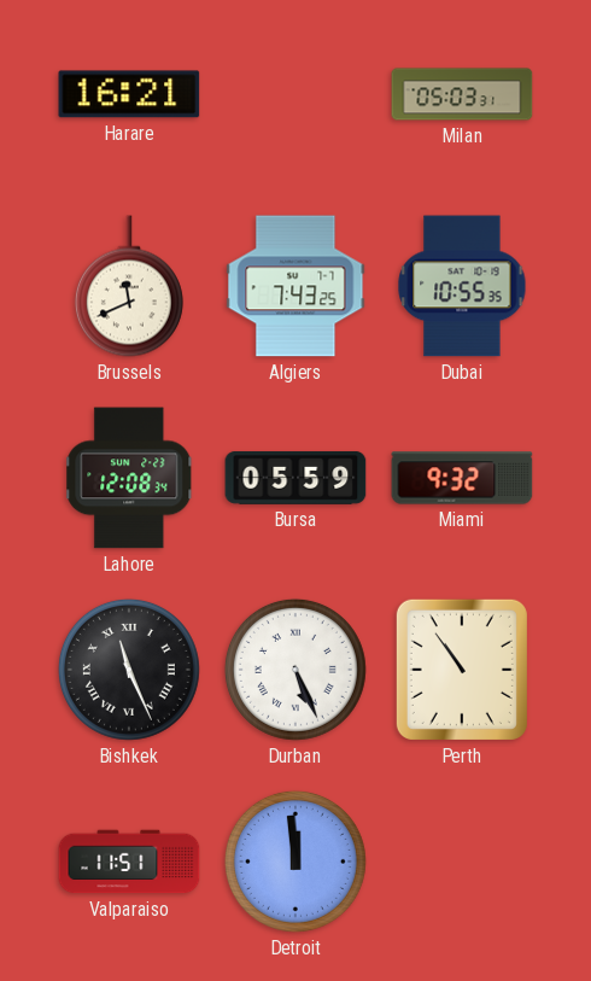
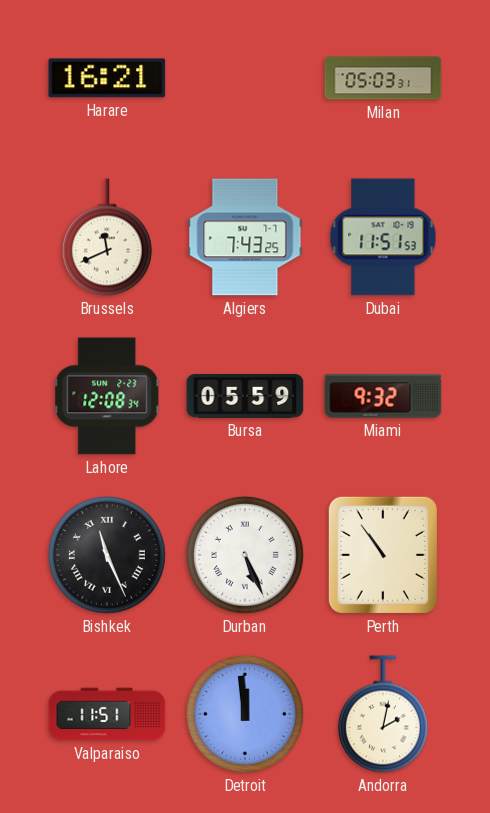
Dubai: 10:55 -> 11:51 (383, 237)
Andorra: none -> 2:02 (383, 714)
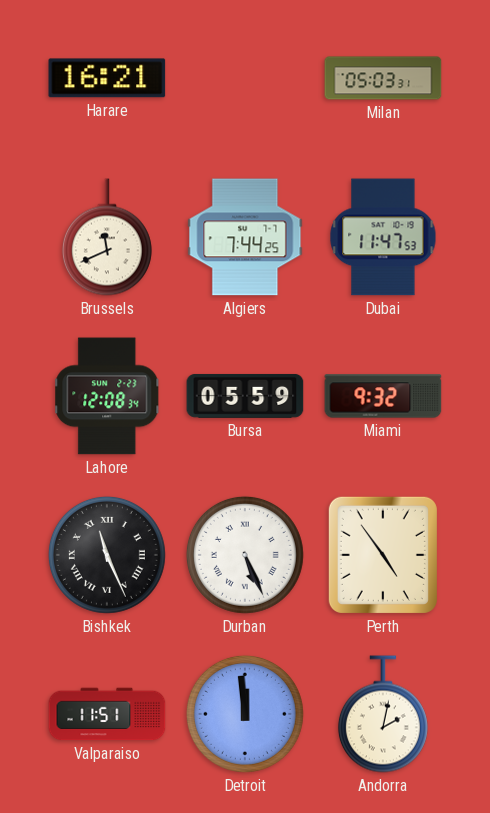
Algiers: 7:43 -> 7:44 (245, 237)
Dubai: 11:51 -> 11:47 (383, 237)
Perth: 10:54 -> 4:54 (383, 555)
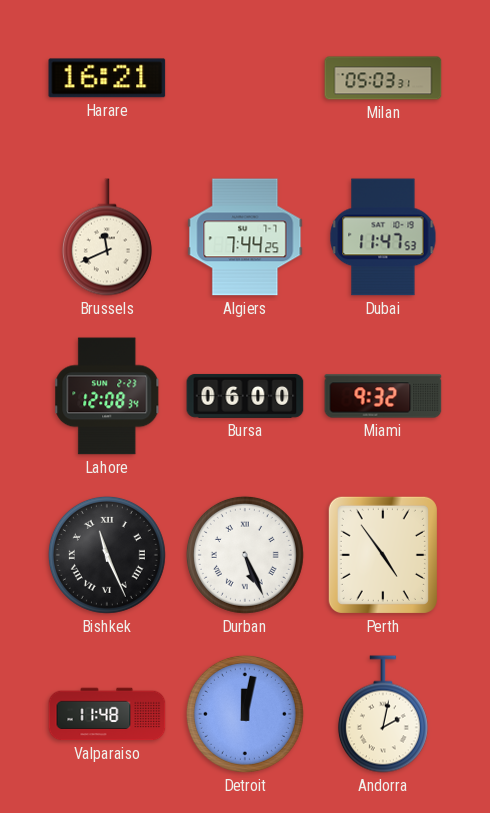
Bursa: 05:59 -> 06:00 (245, 396)
Valparaiso: 11:51 -> 11:48 (107, 714)
Detroit: 11:59 -> 12:02 (245, 714)
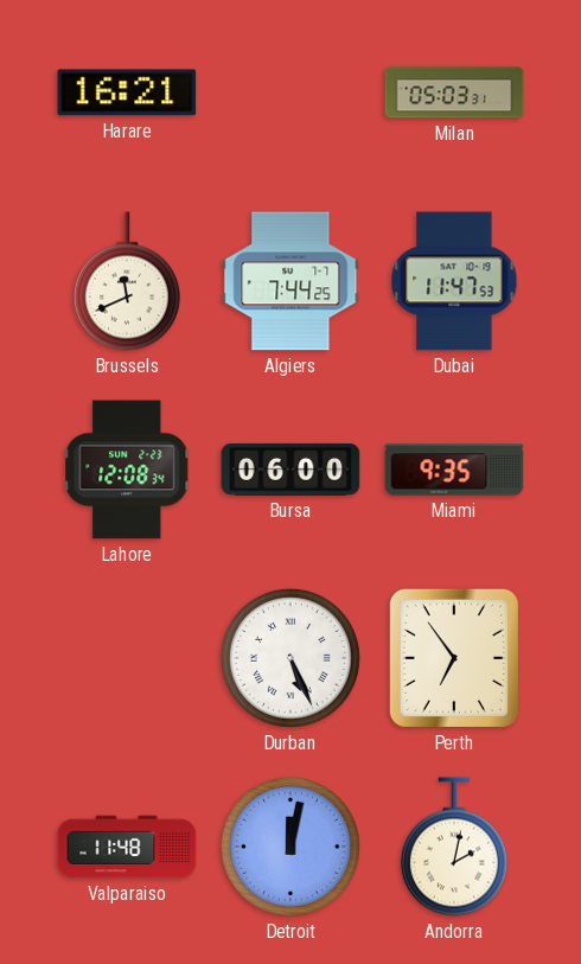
Miami: 9:32 -> 9:35 (454, 470)
Bishkek: 11:26 -> none (107, 555)
Perth: 4:54 -> 6:54 (454, 658)
